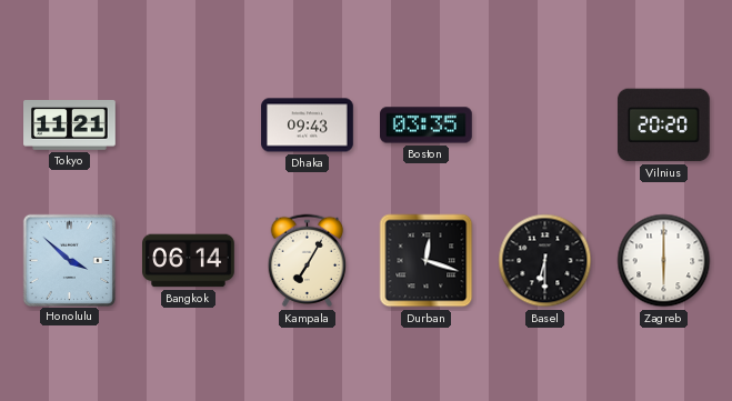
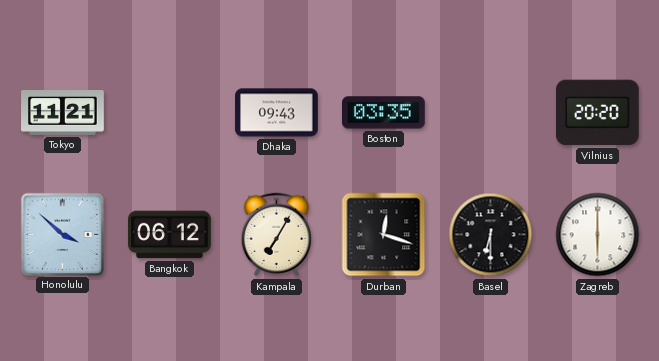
Bangkok: 06:14 -> 06:12 (170, 235)
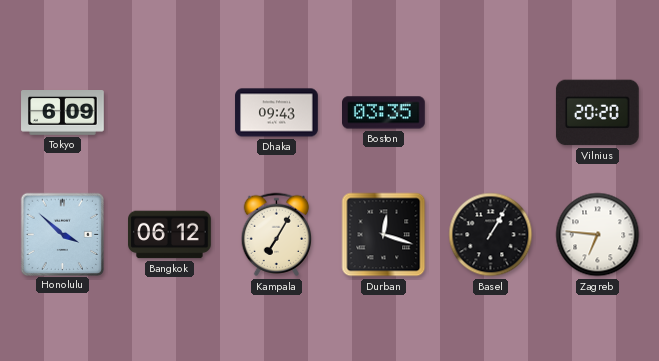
Tokyo: 11:21 -> 6:09 (63, 113)
Basel: 6:30 -> 1:05 (491, 235)
Zagreb: 6:00 -> 6:46 (598, 235)
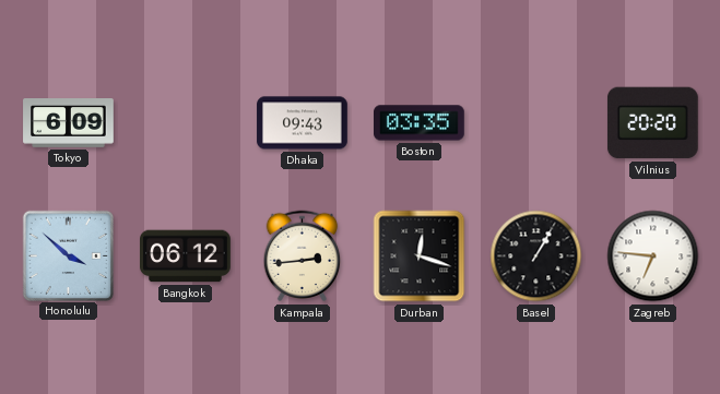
Kampala: 7:05 -> 2:44 (303, 256)
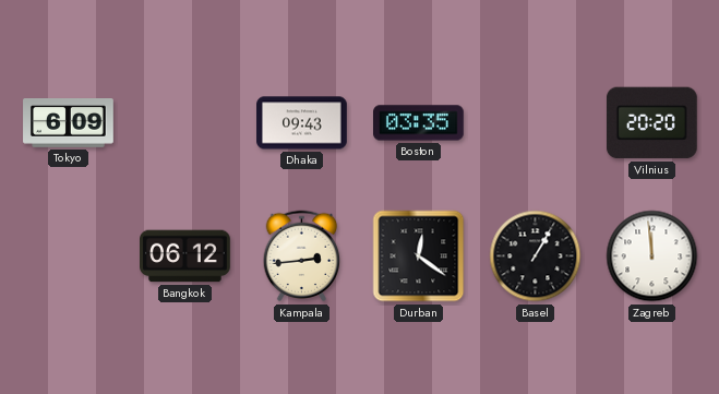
Honolulu: 3:52 -> none (68, 255)
Durban: 12:18 -> 12:21 (419, 256)
Zagreb: 6:46 -> 11:59 (652, 256)
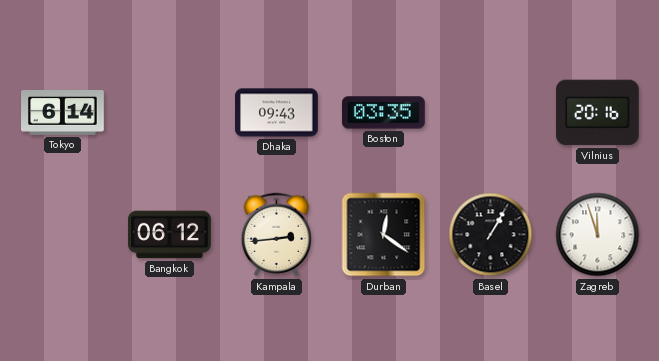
Tokyo: 6:09 -> 6:14 (63, 113)
Vilnius: 20:20 -> 20:16 (597, 113)
Zagreb: 11:59 -> 11:57 (598, 235)
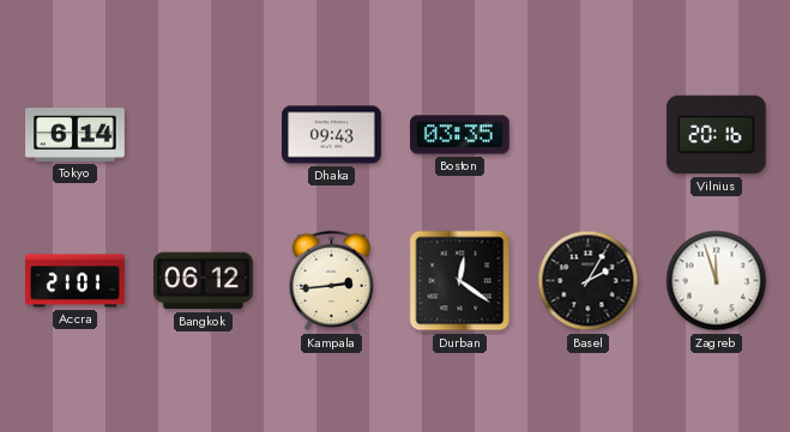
Accra: none -> 21:01 (76, 281)
Basel: 1:05 -> 2:05 (589, 281)
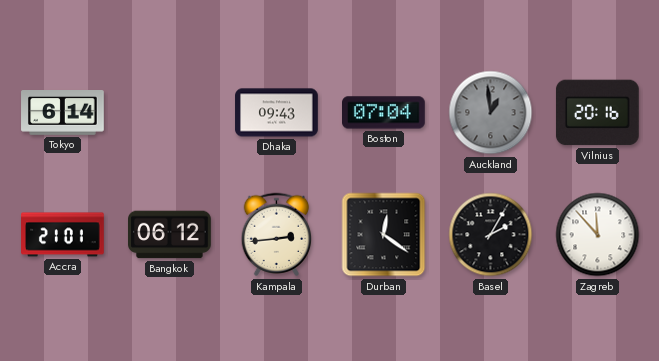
Boston: 03:35 -> 07:04 (384, 113)
Auckland: none -> 12:59 (491, 113)
Zagreb: 11:57 -> 11:53 (598, 235)
